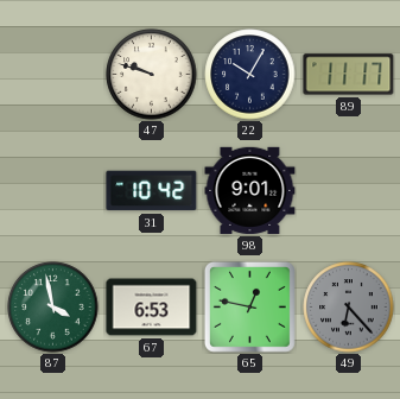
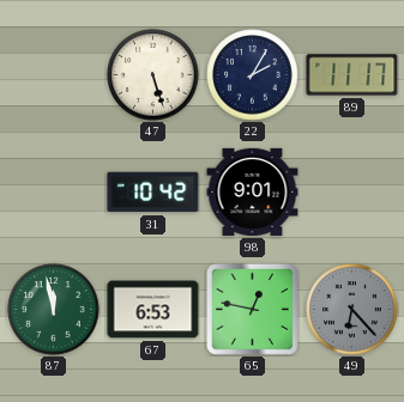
47: 9:48 -> 5:27 (153, 75)
22: 10:05 -> 2:05 (253, 75)
87: 3:58 -> 11:58 (54, 310)
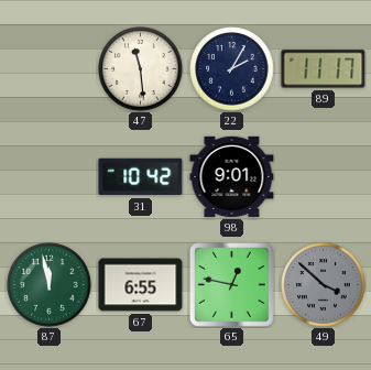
47: 5:27 -> 11:29 (141, 69)
67: 6:53 -> 6:55 (141, 285)
49: 6:23 -> 3:52 (324, 285)
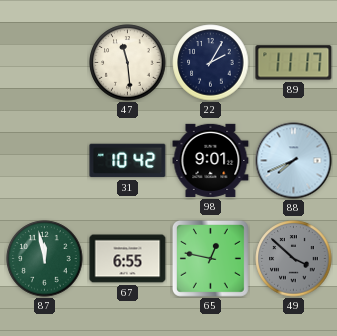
88: none -> 7:41 (294, 161)
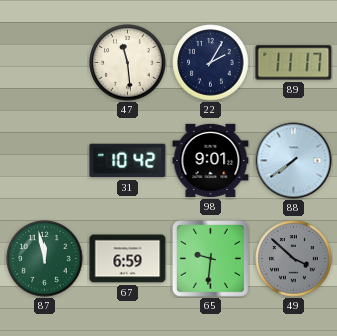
88: 7:41 -> 7:39 (294, 161)
67: 6:55 -> 6:59 (128, 259)
65: 12:47 -> 9:31 (210, 258)
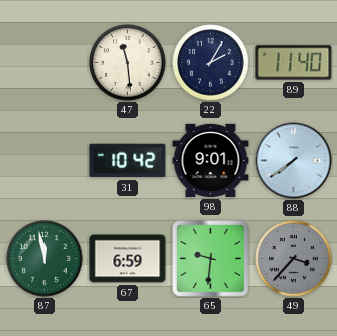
89: 11:17 -> 11:40 (294, 63)
49: 3:52 -> 3:37 (294, 259)
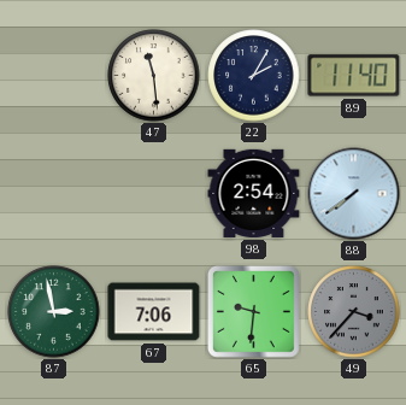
31: 10:42 -> none (128, 161)
98: 9:01 -> 2:54 (254, 193)
87: 11:58 -> 2:58 (54, 312)
67: 6:59 -> 7:06 (154, 312)
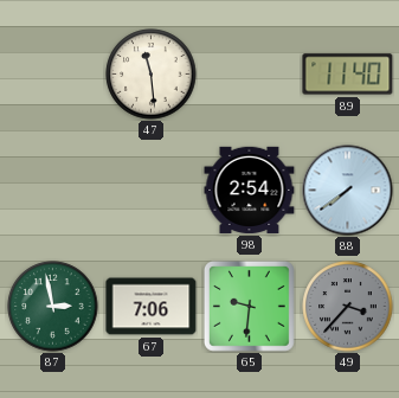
22: 2:05 -> none (254, 76)
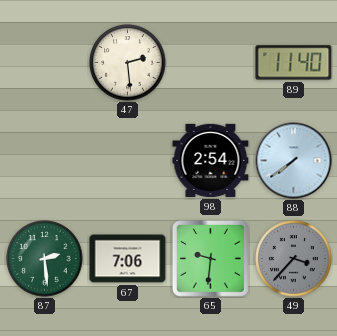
47: 11:29 -> 2:29 (128, 63)
87: 2:58 -> 2:29 (45, 259)
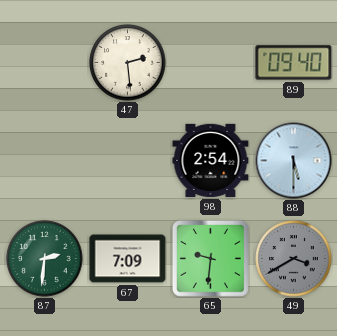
89: 11:40 -> 09:40 (294, 63)
88: 7:39 -> 5:30 (294, 161)
87: 2:29 -> 2:31 (45, 259)
67: 7:06 -> 7:09 (128, 259)
49: 3:37 -> 3:40 (294, 259)
